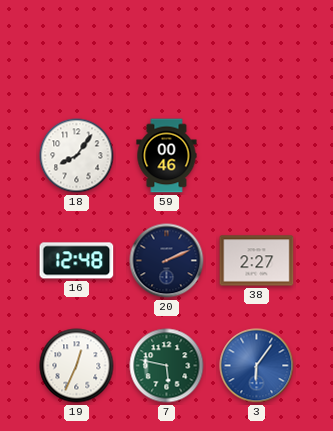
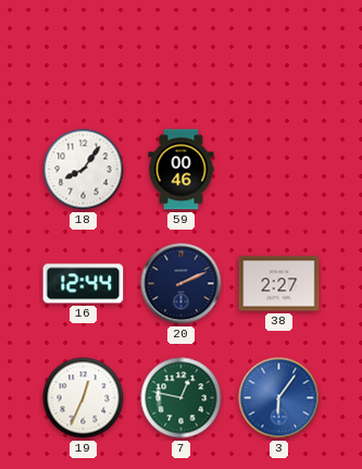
16: 12:48 -> 12:44 (84, 284)
7: 5:47 -> 12:47 (182, 398)
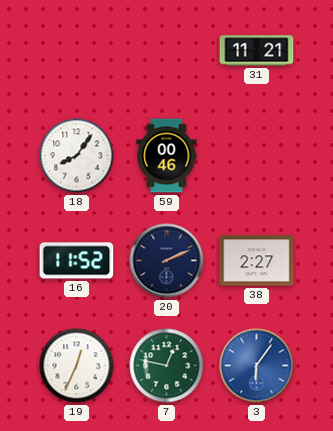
31: none -> 11:21 (257, 51)
16: 12:44 -> 11:52 (77, 261)
